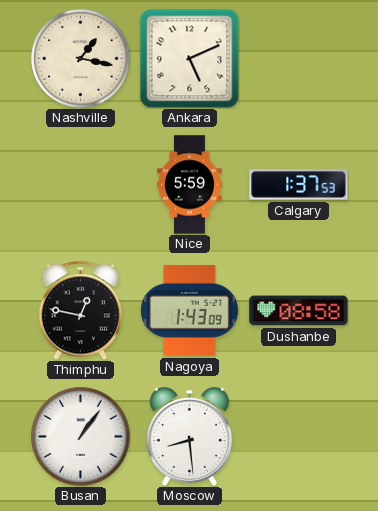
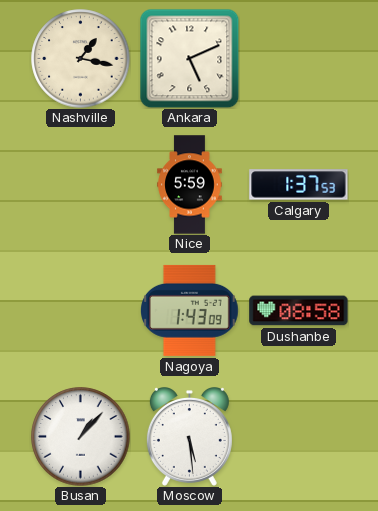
Thimphu: 12:47 -> none (80, 310)
Busan: 1:06 -> 1:07 (81, 437)
Moscow: 8:29 -> 5:29 (189, 437)
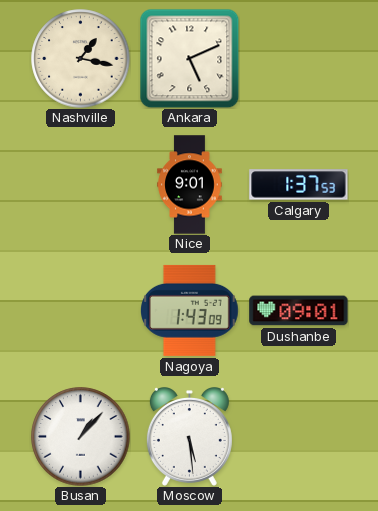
Nice: 5:59 -> 9:01 (190, 185)
Dushanbe: 08:58 -> 09:01 (299, 311)
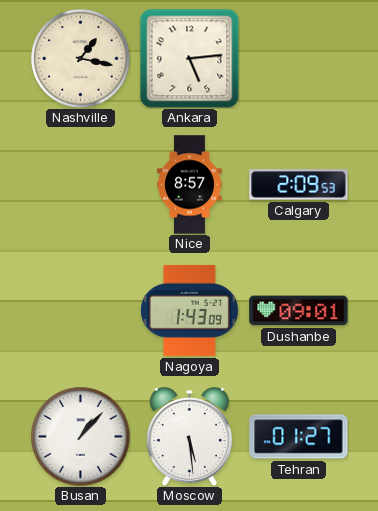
Ankara: 5:11 -> 5:14 (189, 58)
Nice: 9:01 -> 8:57 (190, 185)
Calgary: 1:37 -> 2:09 (299, 185)
Tehran: none -> 01:27 (299, 437)
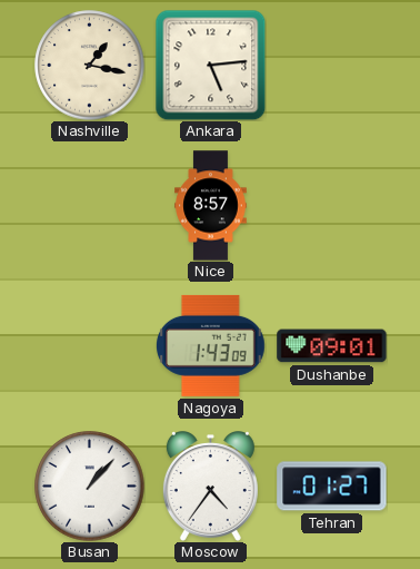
Calgary: 2:09 -> none (299, 185)
Moscow: 5:29 -> 4:36 (210, 487)
